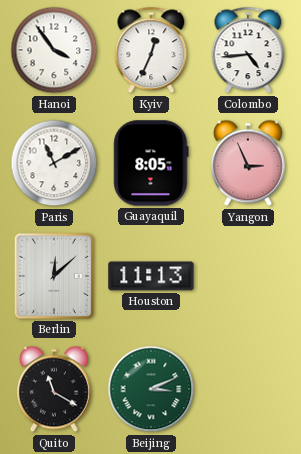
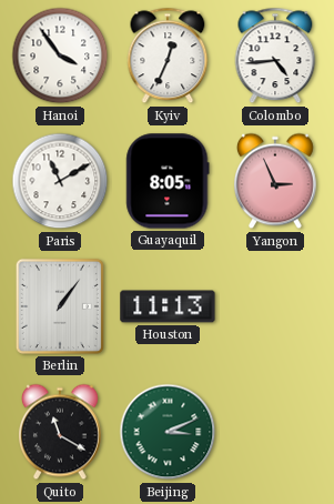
Berlin: 12:08 -> 1:06 (60, 306)
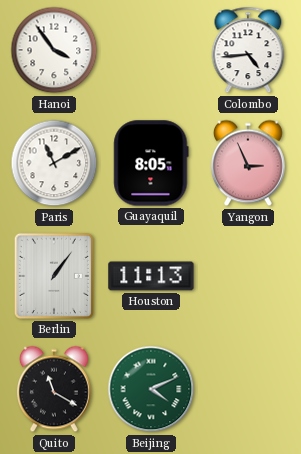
Kyiv: 12:34 -> none (168, 56)
Beijing: 3:11 -> 4:11 (151, 389)
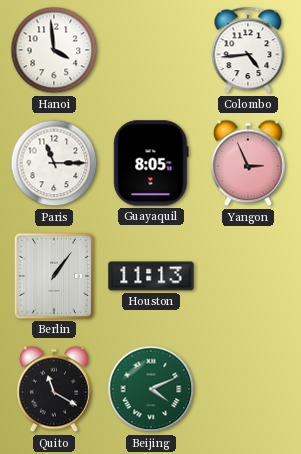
Hanoi: 3:54 -> 3:59 (54, 50)
Paris: 11:10 -> 11:15 (54, 163)
